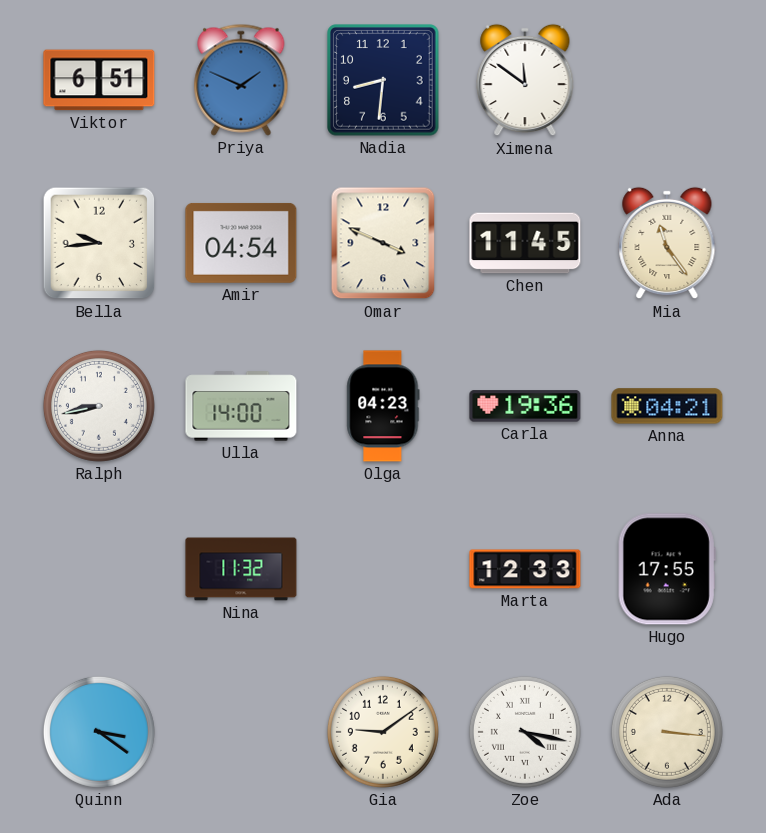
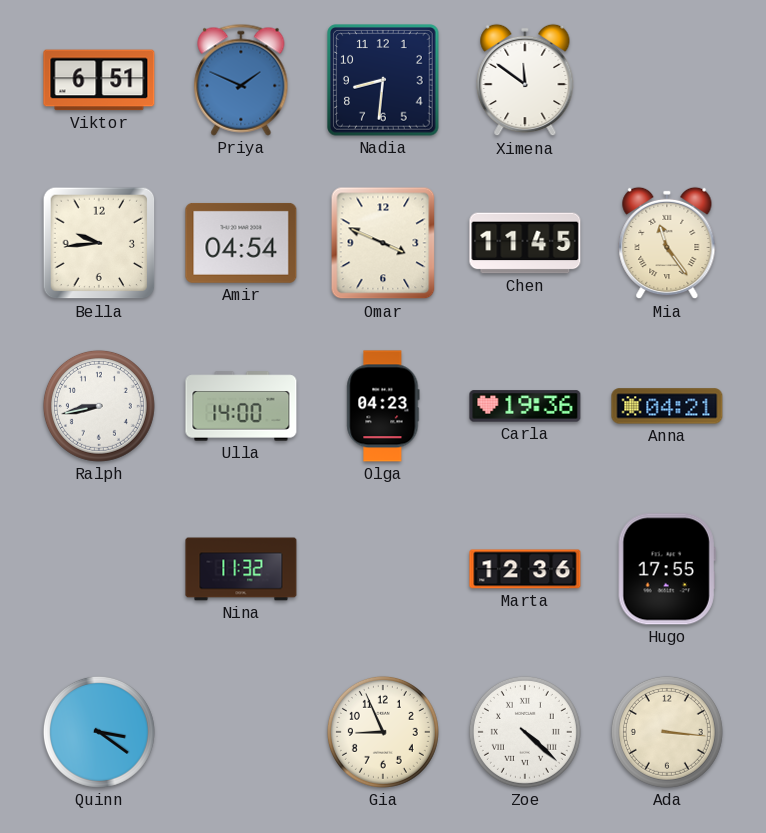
Marta: 12:33 -> 12:36 (525, 569)
Gia: 9:09 -> 8:56 (383, 732)
Zoe: 4:17 -> 4:22 (525, 732)
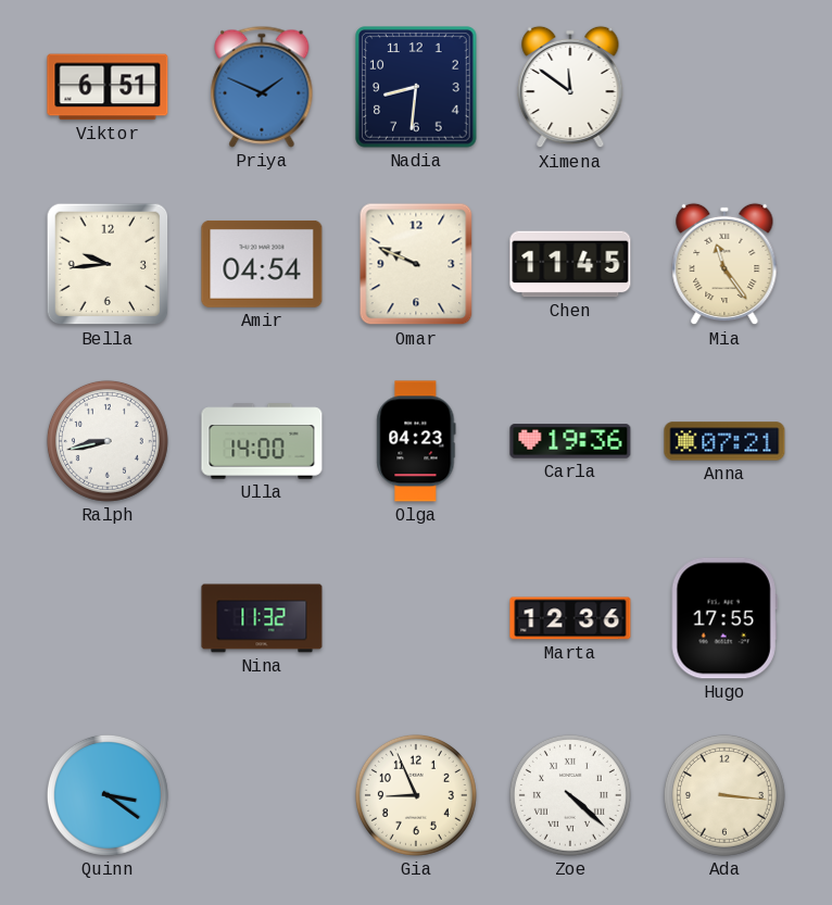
Omar: 3:49 -> 9:49 (416, 264)
Anna: 04:21 -> 07:21 (724, 441)
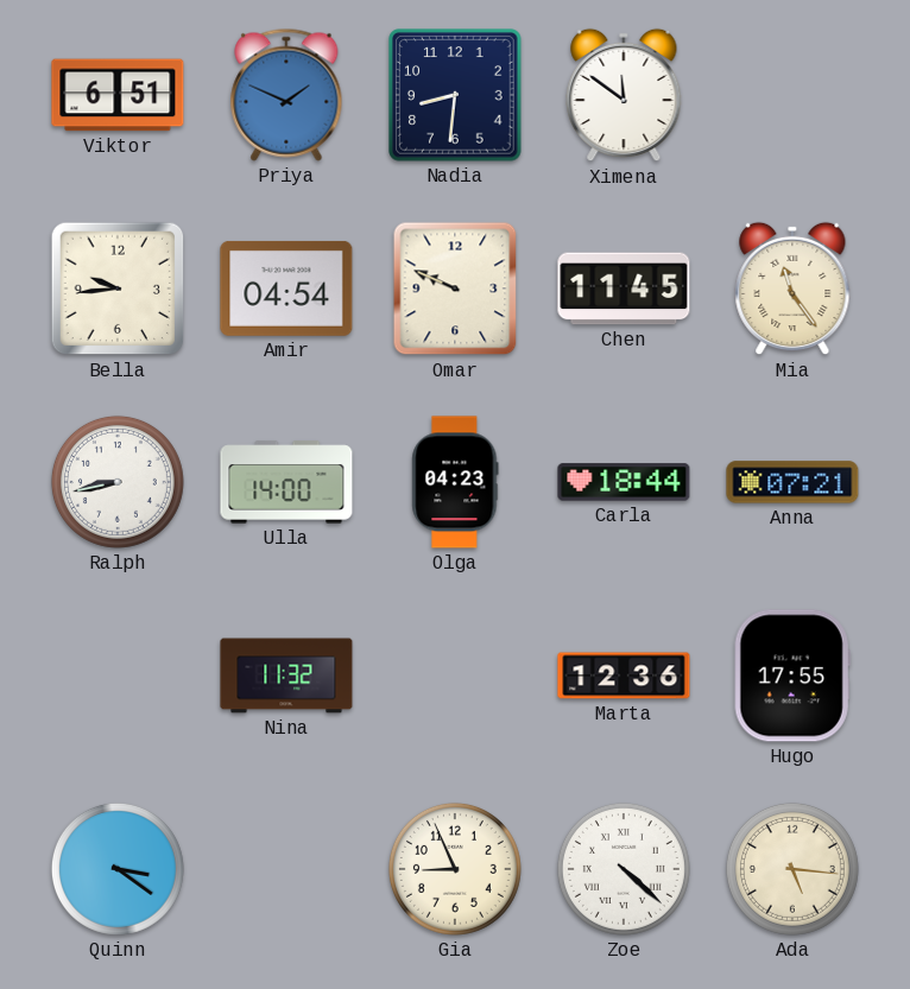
Carla: 19:36 -> 18:44 (624, 482)
Ada: 3:16 -> 5:16 (792, 869)
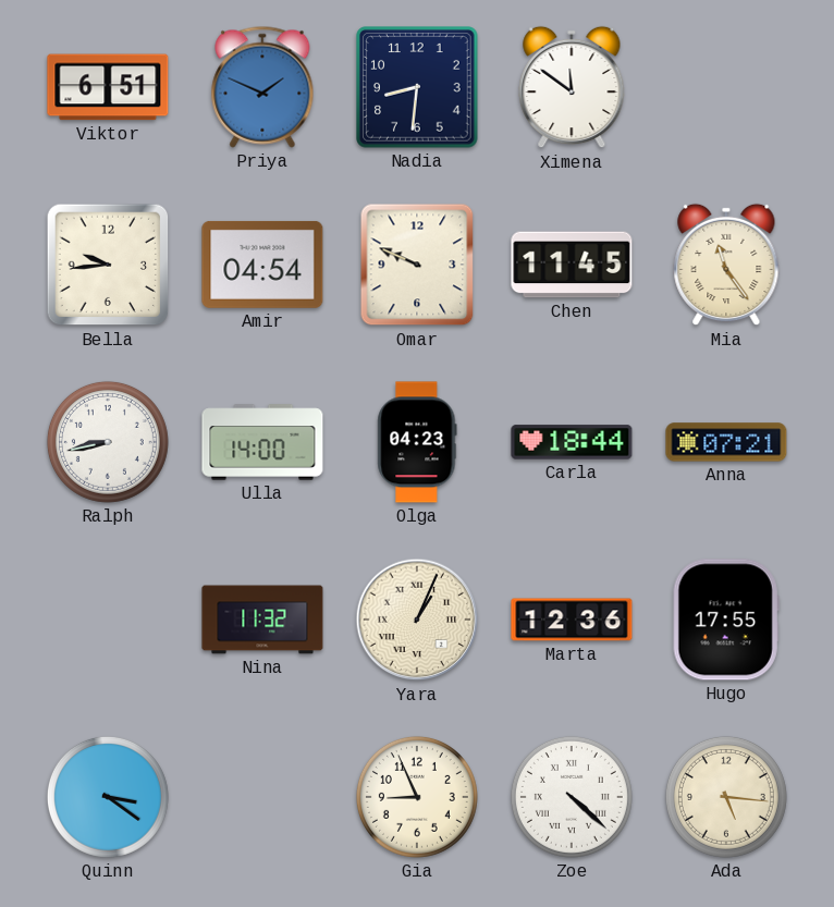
Yara: none -> 1:04 (417, 620)
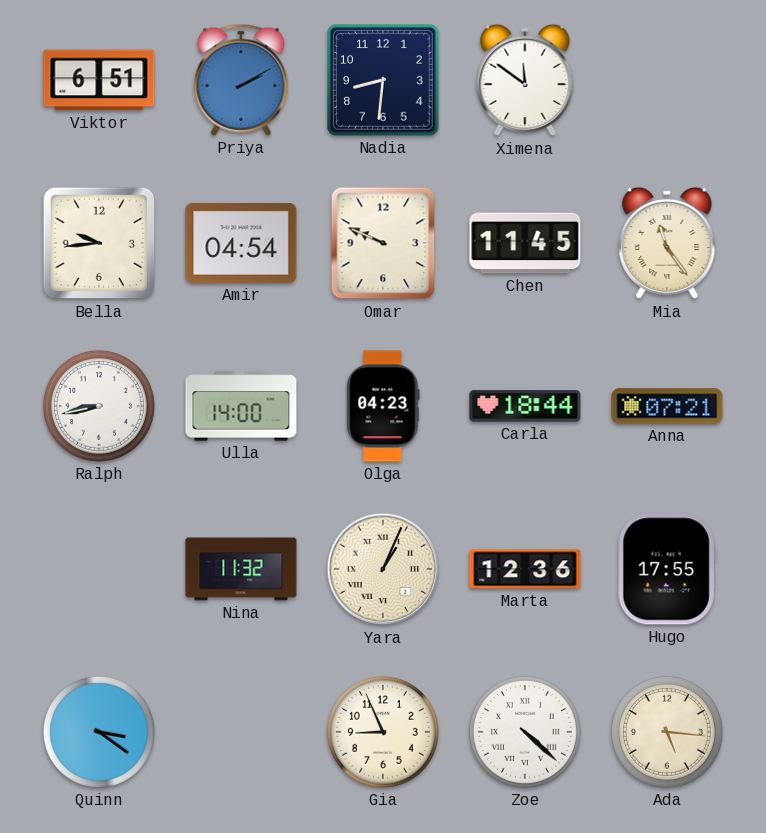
Priya: 1:49 -> 2:10 (241, 80)
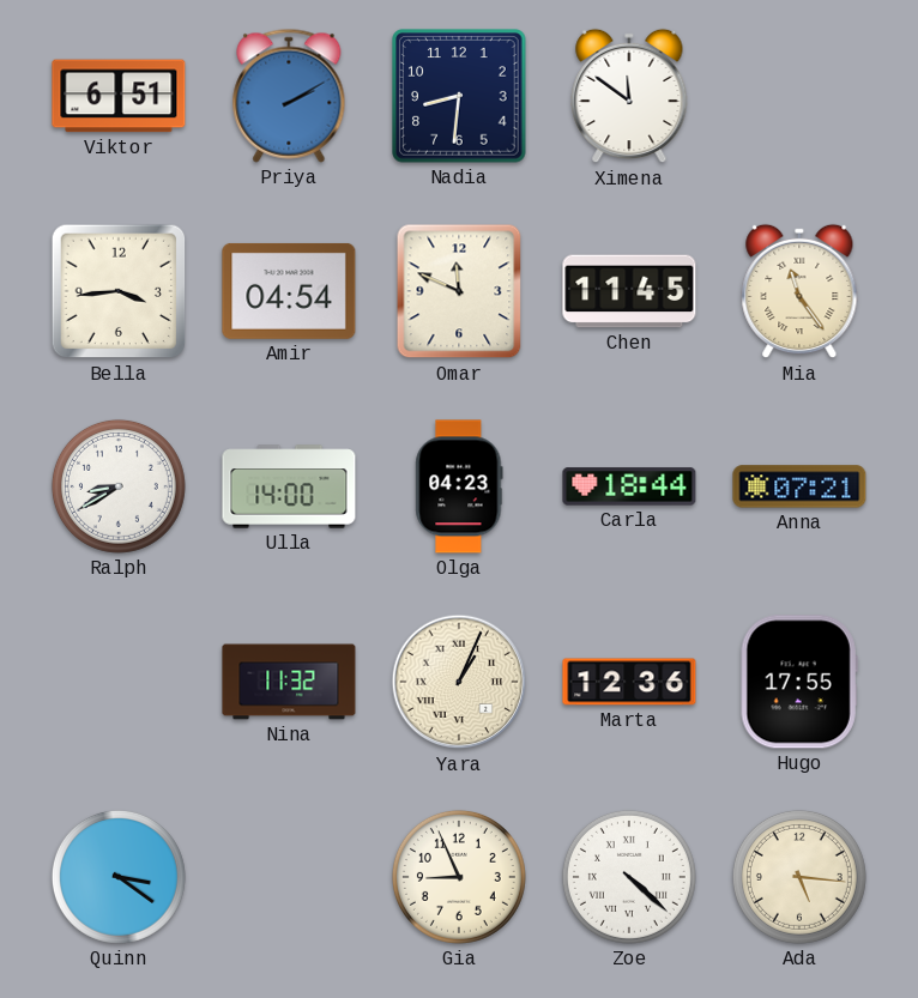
Bella: 9:44 -> 3:44 (119, 291)
Omar: 9:49 -> 11:49 (459, 291)
Ralph: 8:43 -> 8:40 (119, 486)
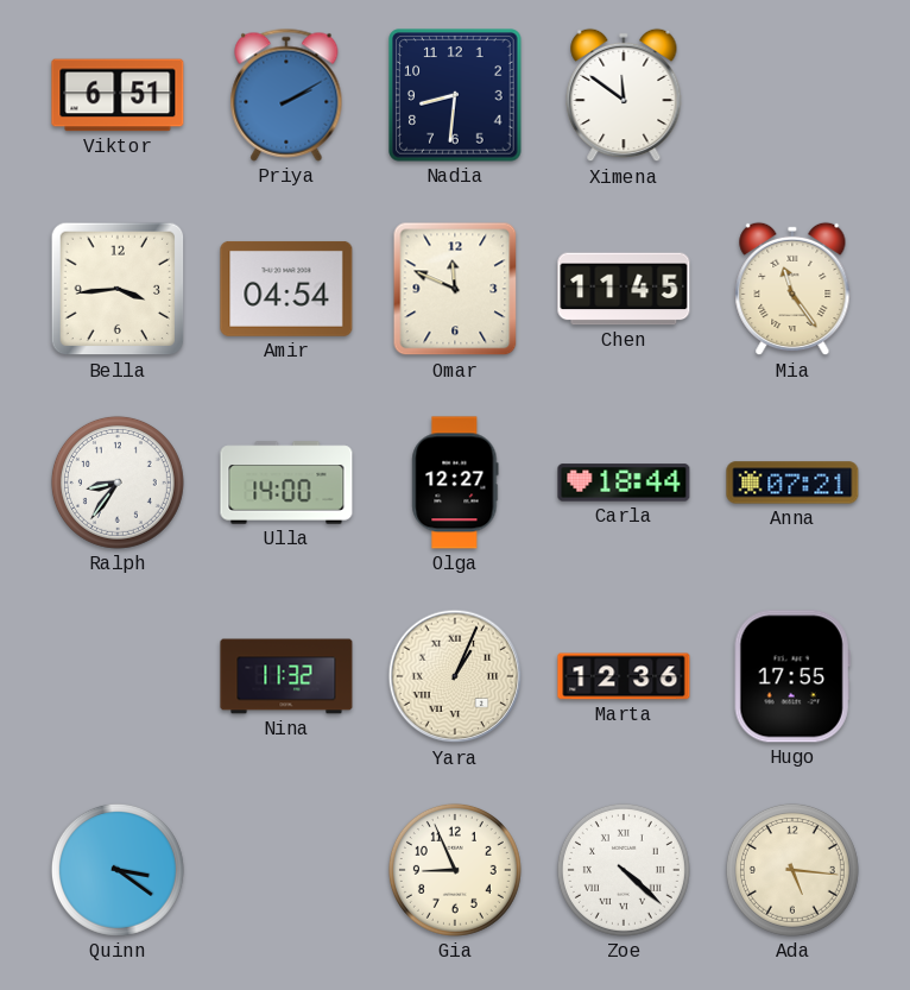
Ralph: 8:40 -> 8:36 (118, 483)
Olga: 04:23 -> 12:27 (455, 483)
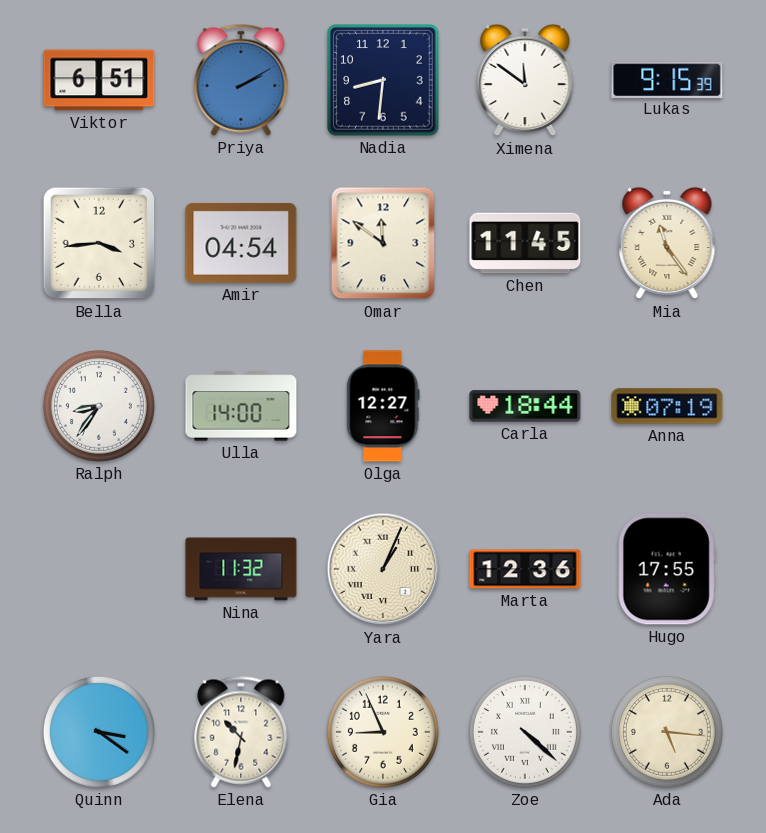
Lukas: none -> 9:15 (667, 79)
Omar: 11:49 -> 11:51 (383, 243)
Anna: 07:21 -> 07:19 (667, 406)
Elena: none -> 10:32 (241, 732)
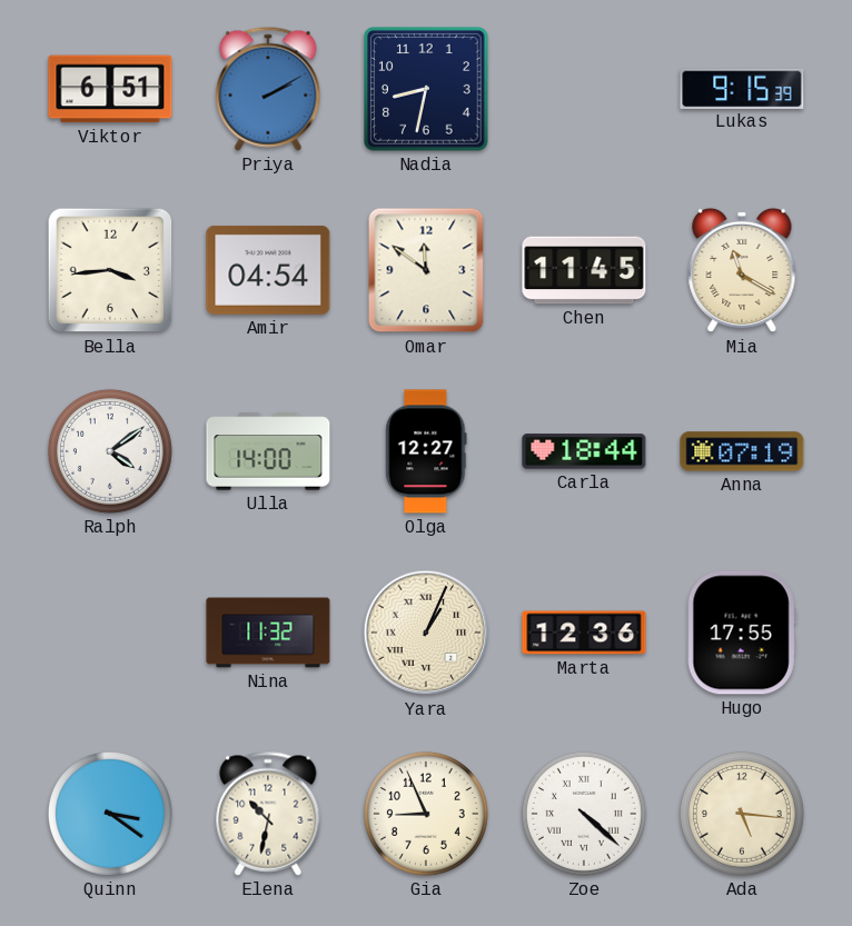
Nadia: 8:31 -> 8:32 (426, 89)
Ximena: 11:51 -> none (525, 80)
Mia: 11:24 -> 11:20 (742, 270)
Ralph: 8:36 -> 4:09 (110, 451)
